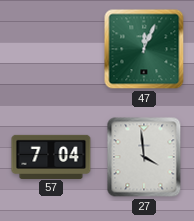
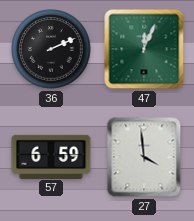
36: none -> 2:11 (51, 49)
57: 7:04 -> 6:59 (51, 156)
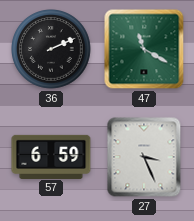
47: 12:04 -> 11:20 (144, 49)
27: 3:59 -> 3:26 (144, 157)
